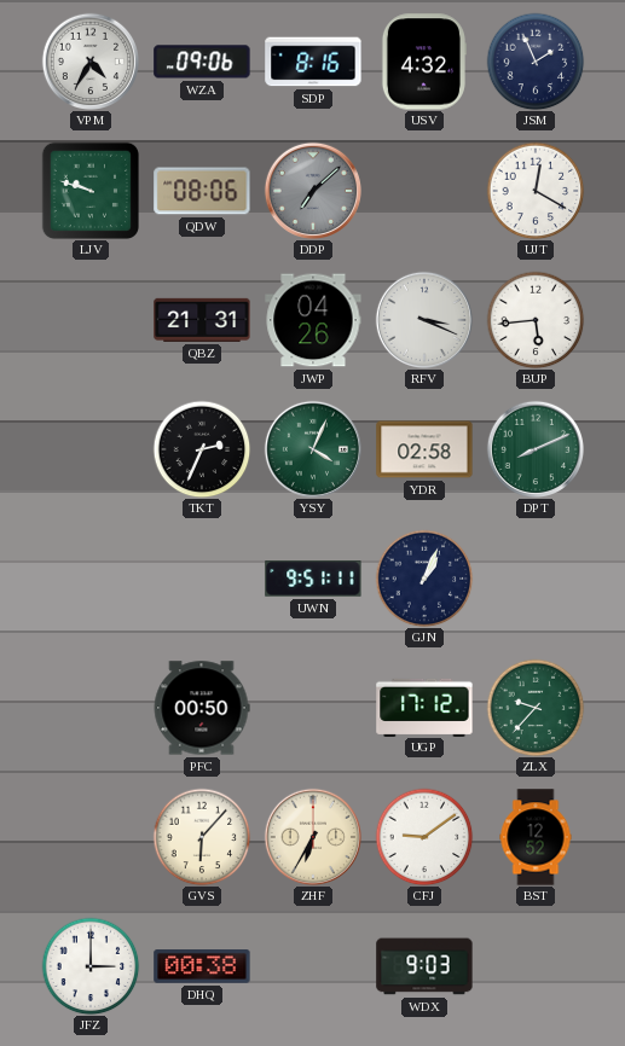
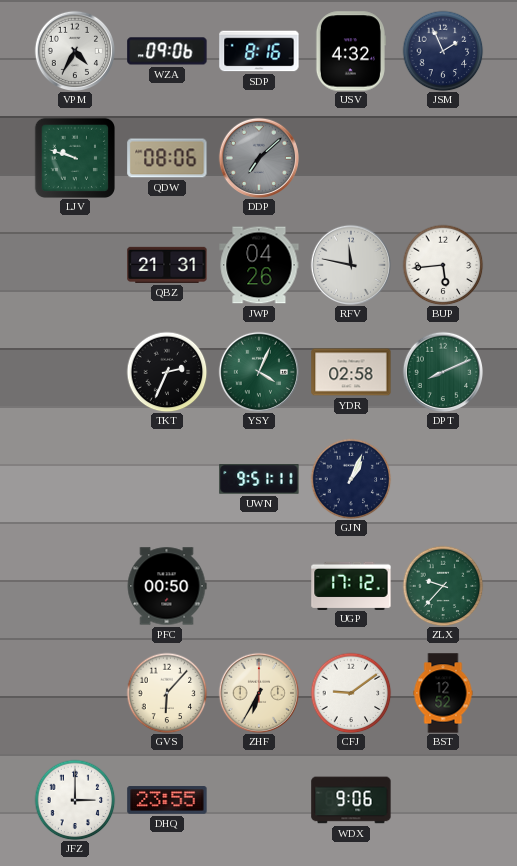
UJT: 12:20 -> none (536, 191)
RFV: 3:19 -> 11:47 (350, 264)
DHQ: 00:38 -> 23:55 (167, 800)
WDX: 9:03 -> 9:06 (351, 800)
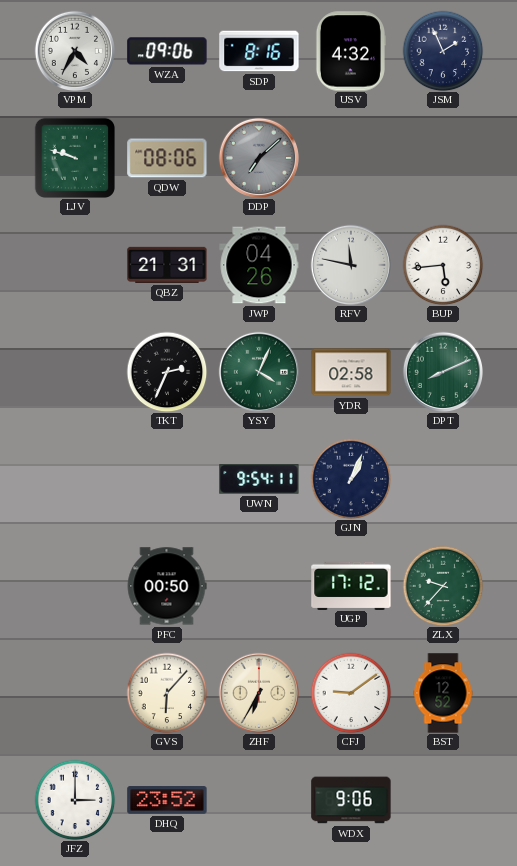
UWN: 9:51 -> 9:54 (259, 479)
DHQ: 23:55 -> 23:52 (167, 800)
